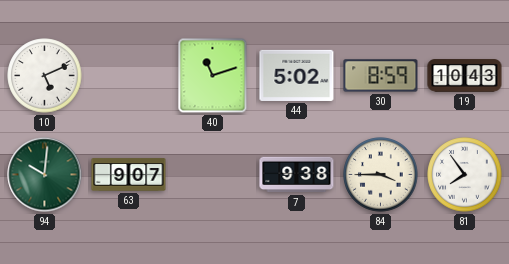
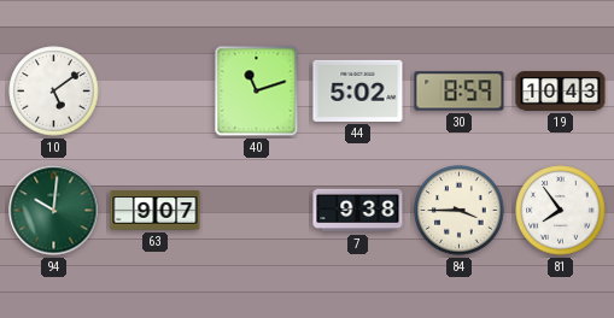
10: 5:11 -> 5:09 (54, 92)
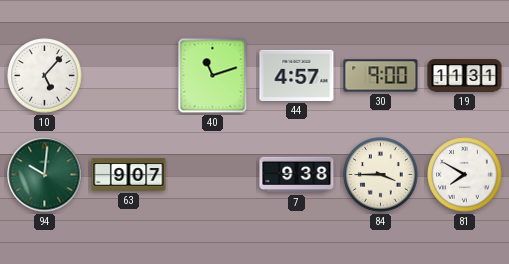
10: 5:09 -> 5:07 (45, 76)
44: 5:02 -> 4:57 (297, 75)
30: 8:59 -> 9:00 (381, 76)
19: 10:43 -> 11:31 (465, 76)
81: 7:54 -> 7:50 (465, 175)
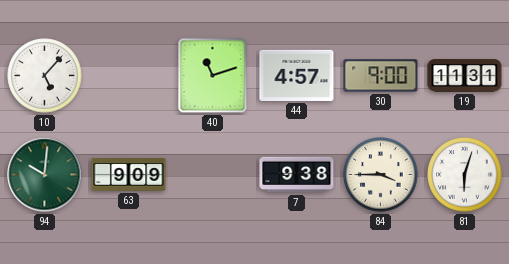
63: 9:07 -> 9:09 (129, 175)
81: 7:50 -> 6:03 (465, 175)
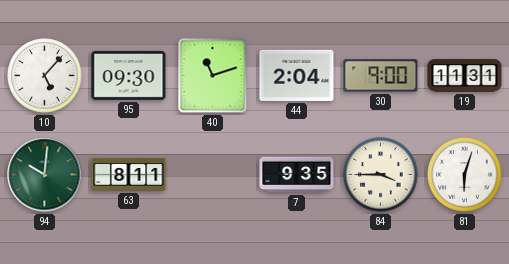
95: none -> 09:30 (129, 75)
44: 4:57 -> 2:04 (297, 75)
63: 9:09 -> 8:11 (129, 175)
7: 9:38 -> 9:35 (297, 175)
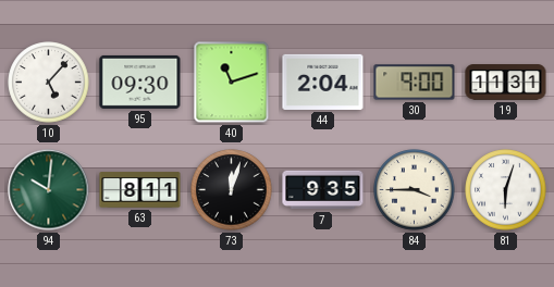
73: none -> 12:03 (232, 190)
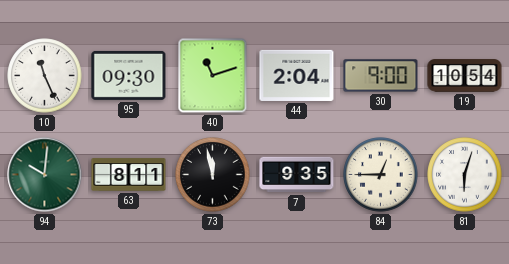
10: 5:07 -> 11:26 (45, 76)
19: 11:31 -> 10:54 (465, 76)
73: 12:03 -> 11:58 (213, 175)
84: 3:45 -> 12:45 (381, 175)
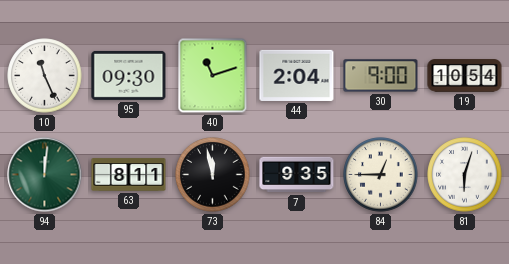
94: 10:01 -> 12:01 (45, 175)
